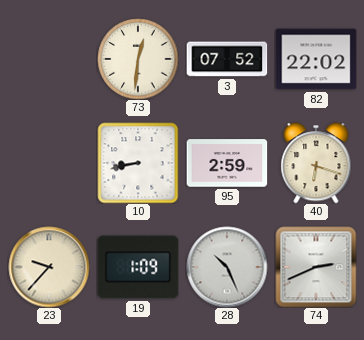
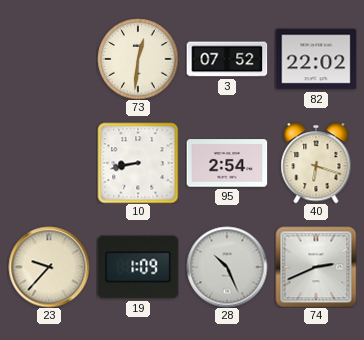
95: 2:59 -> 2:54 (227, 163)
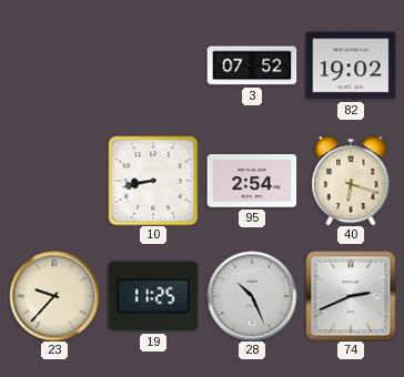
73: 12:31 -> none (138, 59)
82: 22:02 -> 19:02 (351, 65)
19: 1:09 -> 11:25 (153, 296)
